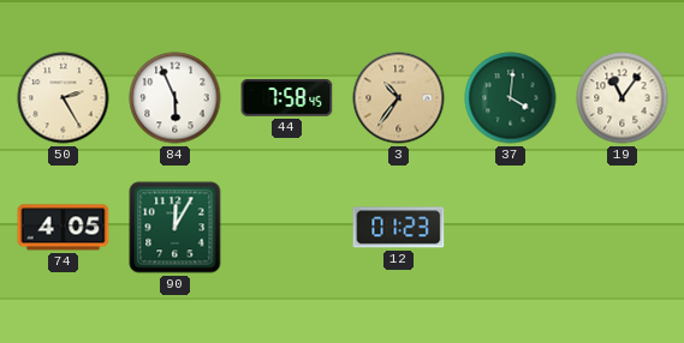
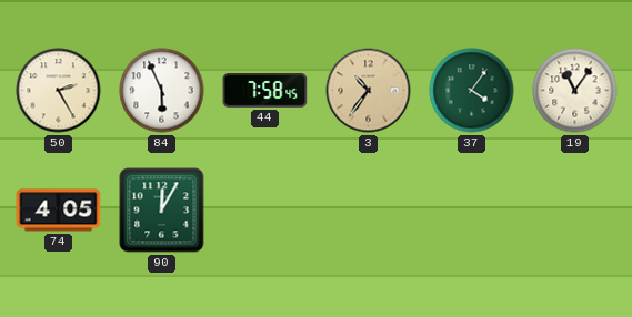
37: 4:01 -> 4:06 (472, 91)
12: 01:23 -> none (399, 228)
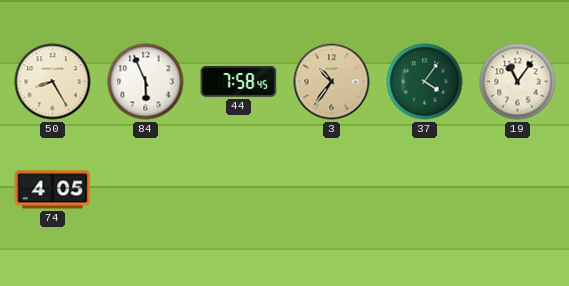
50: 2:25 -> 8:25 (53, 82)
90: 12:05 -> none (162, 211)
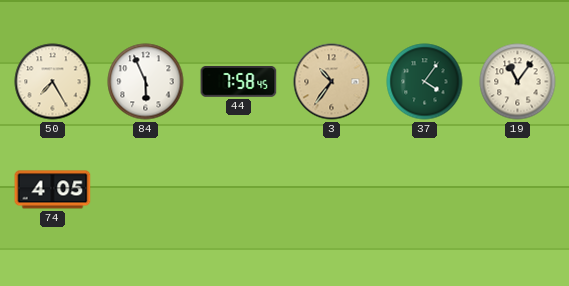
50: 8:25 -> 7:25 (53, 82)
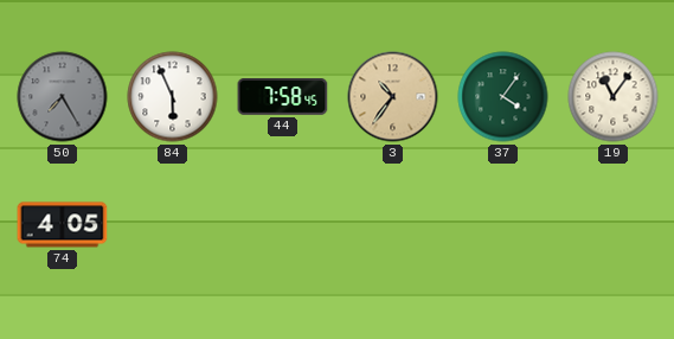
50 dial: cream -> grey (63, 97)
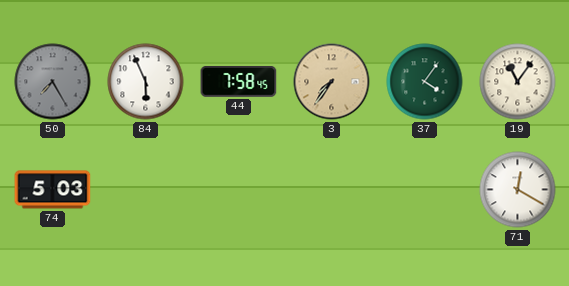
3: 10:36 -> 7:36 (332, 82)
74: 4:05 -> 5:03 (53, 190)
71: none -> 12:20 (518, 190)
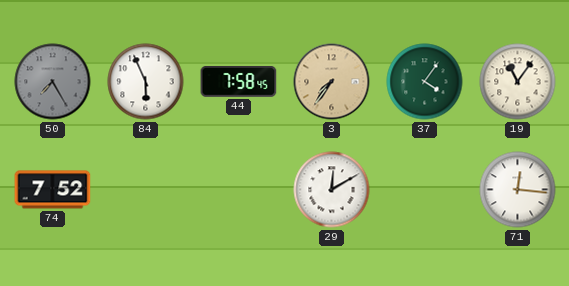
74: 5:03 -> 7:52 (53, 190)
29: none -> 12:10 (332, 190)
71: 12:20 -> 12:16 (518, 190)
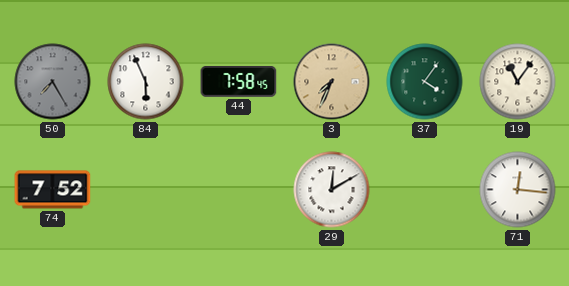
3: 7:36 -> 7:34 (332, 82)
